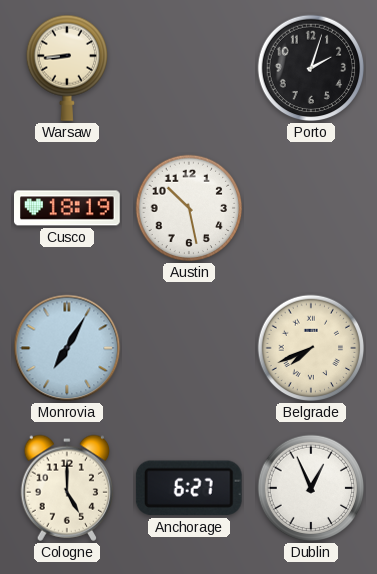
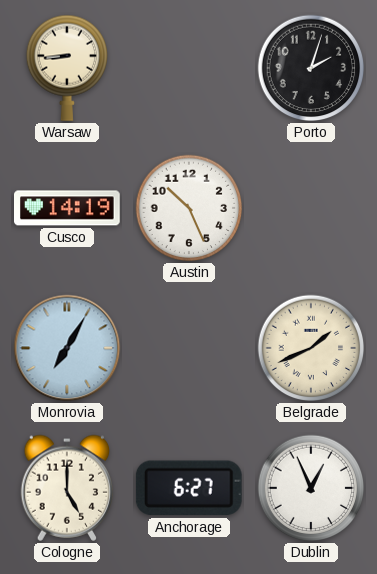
Cusco: 18:19 -> 14:19 (68, 208)
Austin: 10:28 -> 10:26 (189, 208)
Belgrade: 7:41 -> 1:41 (311, 348)
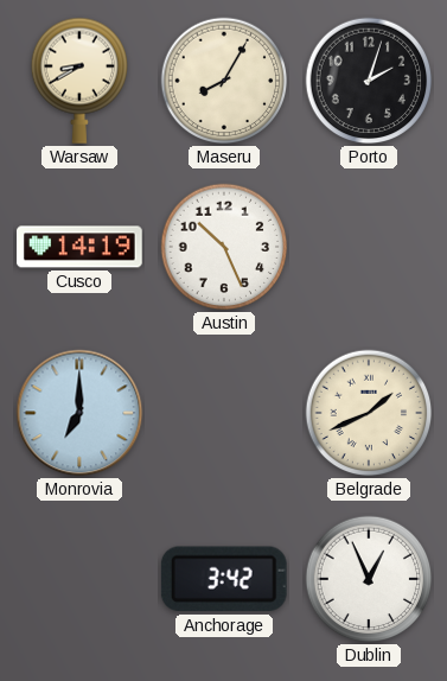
Warsaw: 8:44 -> 8:40 (78, 81)
Maseru: none -> 8:05 (224, 81)
Monrovia: 7:05 -> 7:00 (79, 413)
Cologne: 5:00 -> none (67, 488)
Anchorage: 6:27 -> 3:42 (224, 579)
